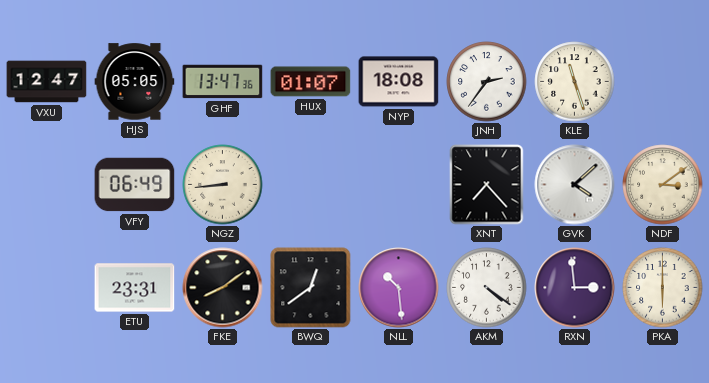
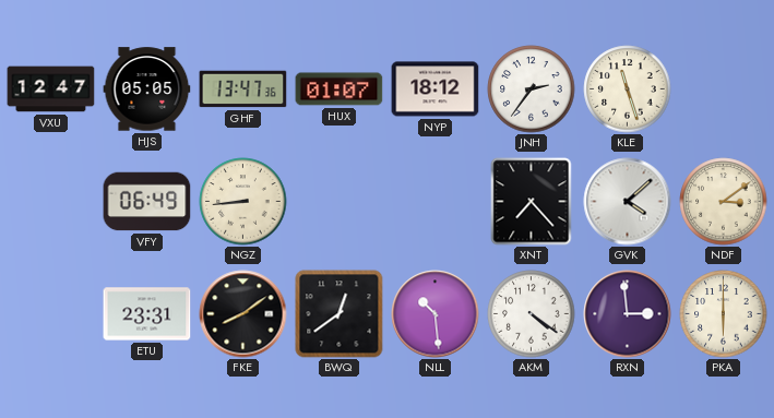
NYP: 18:08 -> 18:12 (436, 89)
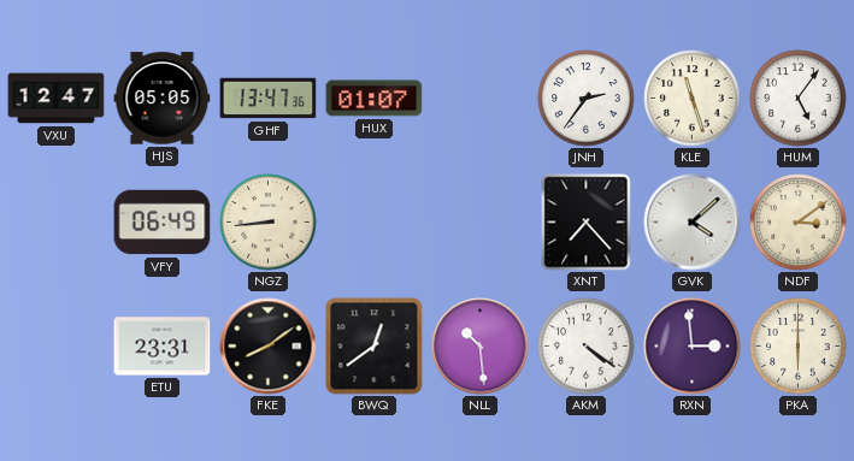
NYP: 18:12 -> none (436, 89)
HUM: none -> 5:06 (799, 99)
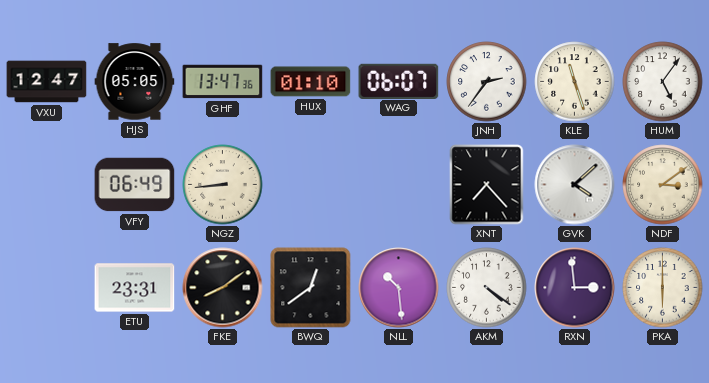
HUX: 01:07 -> 01:10 (311, 82)
WAG: none -> 06:07 (399, 81)
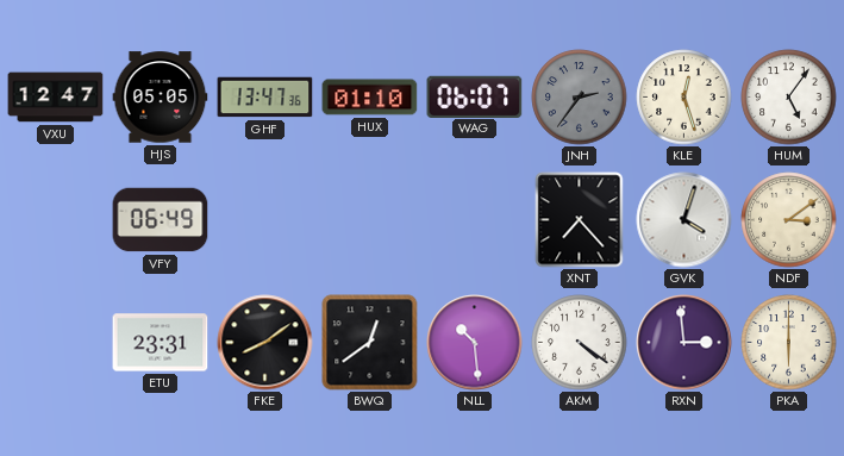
JNH dial: white -> grey (580, 98)
KLE: 11:27 -> 12:27 (684, 98)
NGZ: 8:44 -> none (223, 185)
GVK: 4:08 -> 4:03 (684, 220)
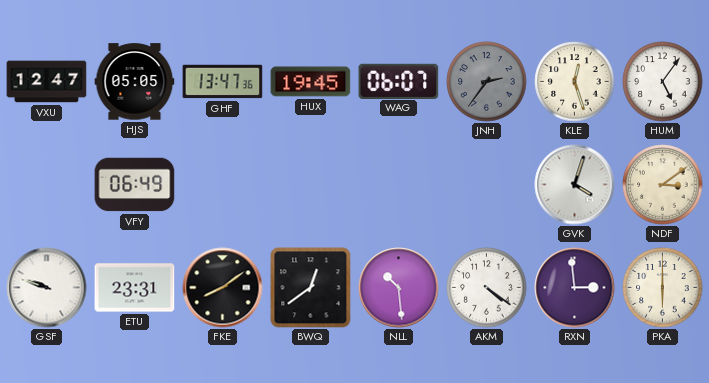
HUX: 01:10 -> 19:45 (311, 82)
XNT: 7:23 -> none (580, 220)
GSF: none -> 9:48 (47, 288)
